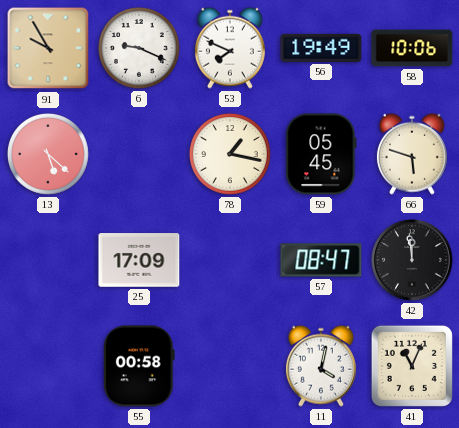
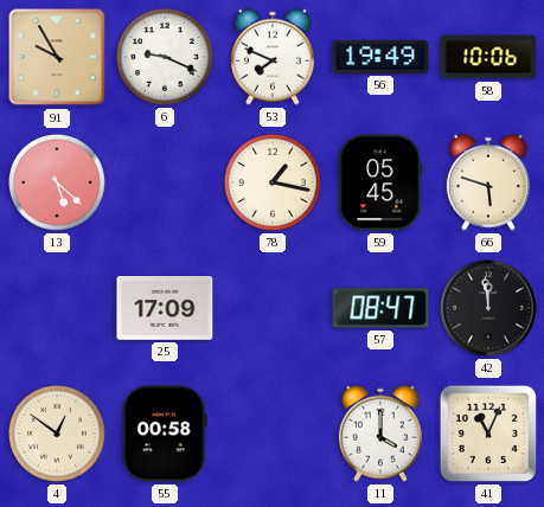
4: none -> 12:51 (57, 434)
11: 4:02 -> 4:00 (380, 434)
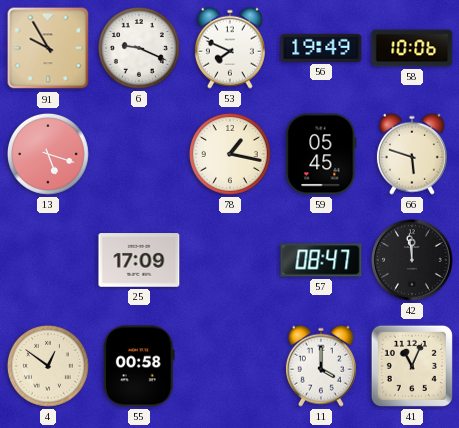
13: 5:22 -> 5:18 (48, 154)
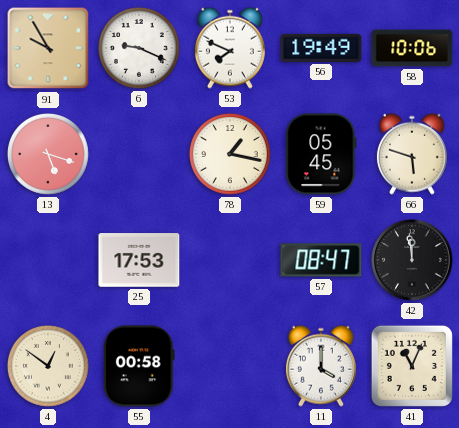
25: 17:09 -> 17:53 (139, 260)
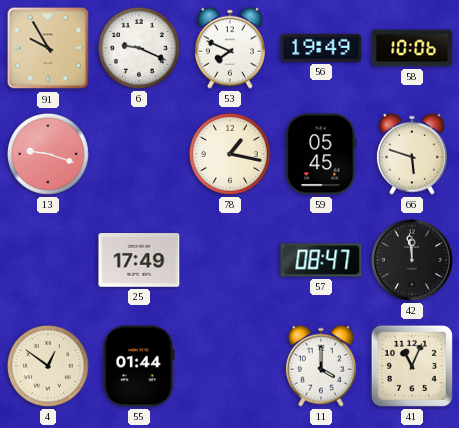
13: 5:18 -> 9:18 (48, 154)
25: 17:53 -> 17:49 (139, 260)
55: 00:58 -> 01:44 (140, 366)
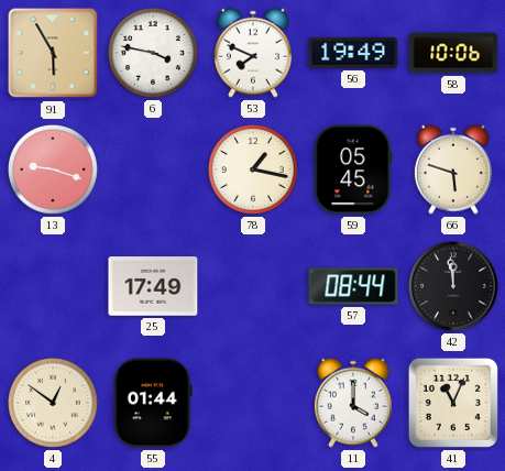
91: 9:55 -> 5:55 (53, 53)
6: 9:19 -> 3:47 (153, 53)
57: 08:47 -> 08:44 (353, 286)
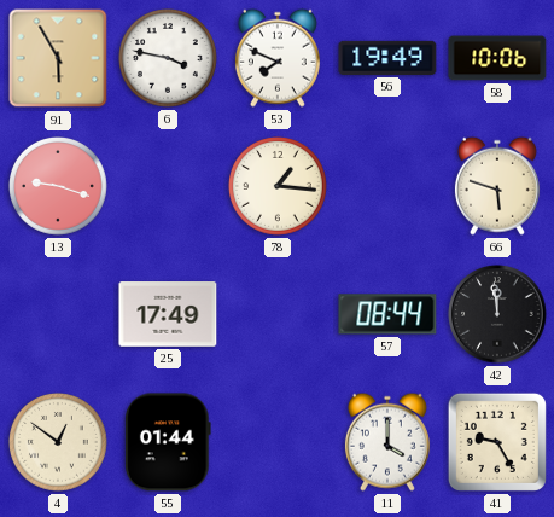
78: 1:17 -> 1:16 (278, 186)
59: 05:45 -> none (353, 169)
41: 11:04 -> 9:25 (497, 442)
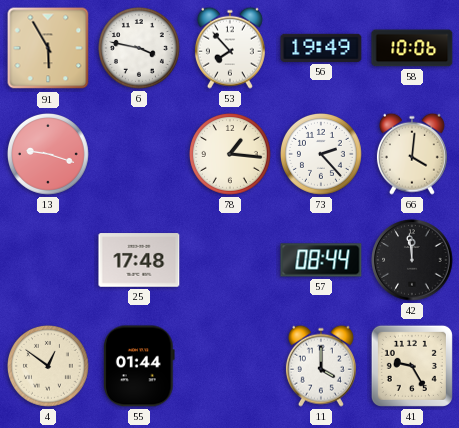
53: 7:49 -> 7:53 (230, 48)
73: none -> 2:23 (321, 154)
66: 5:48 -> 4:01 (412, 154)
25: 17:49 -> 17:48 (139, 260)
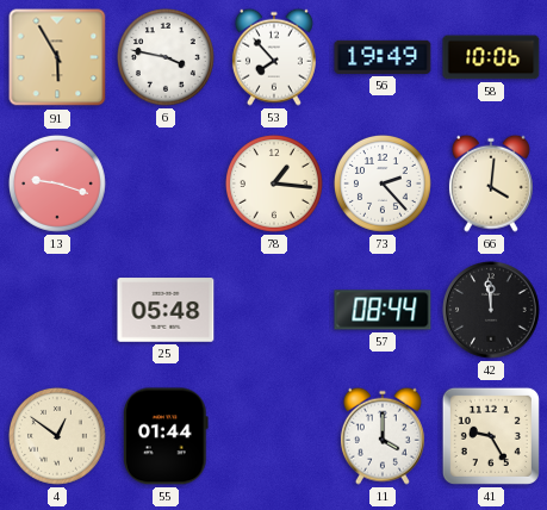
25: 17:48 -> 05:48 (166, 310)
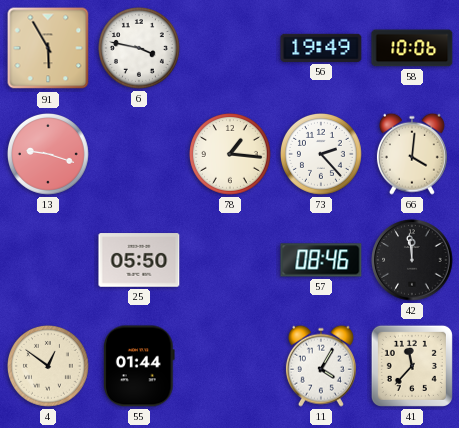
53: 7:53 -> none (274, 57)
25: 05:48 -> 05:50 (139, 260)
57: 08:44 -> 08:46 (321, 260)
11: 4:00 -> 4:05 (321, 366)
41: 9:25 -> 11:37 (412, 366)
